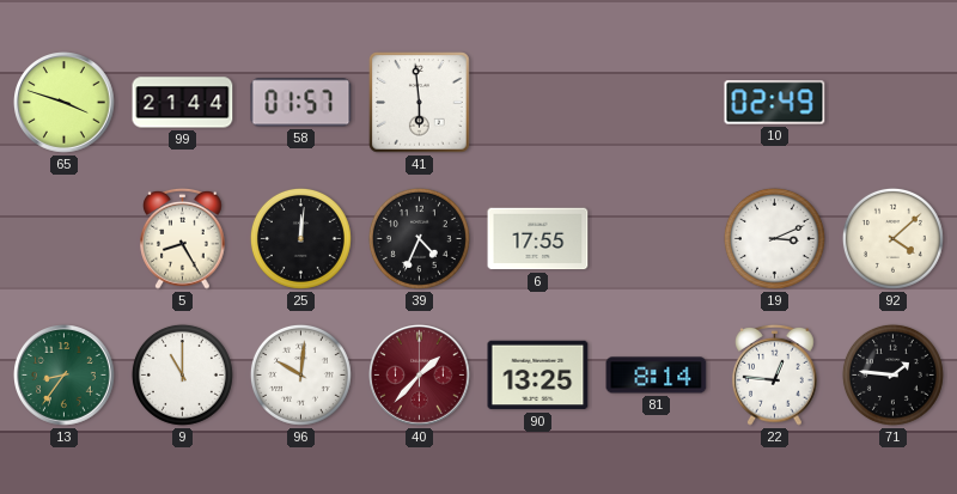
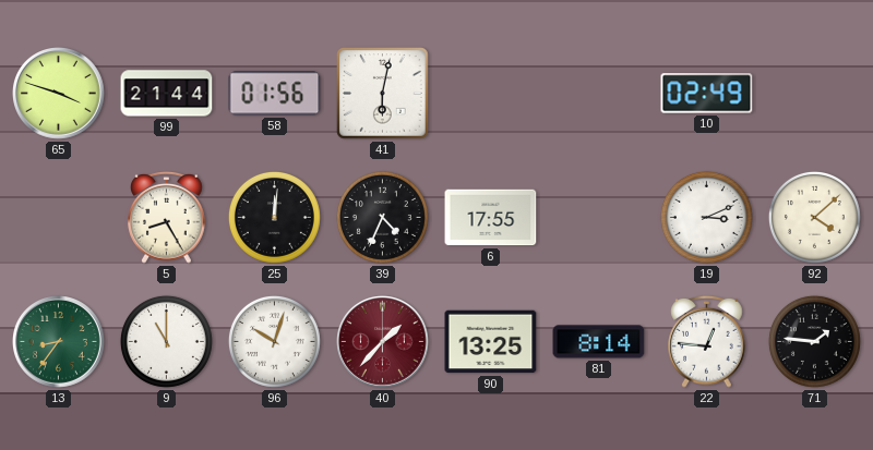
58: 01:57 -> 01:56 (275, 94)
41: 5:59 -> 6:02 (383, 94)
96: 10:01 -> 10:03 (274, 341)
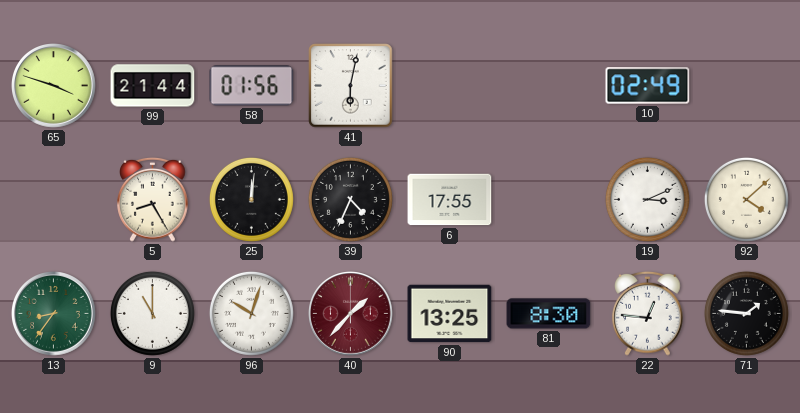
81: 8:14 -> 8:30 (549, 314)
